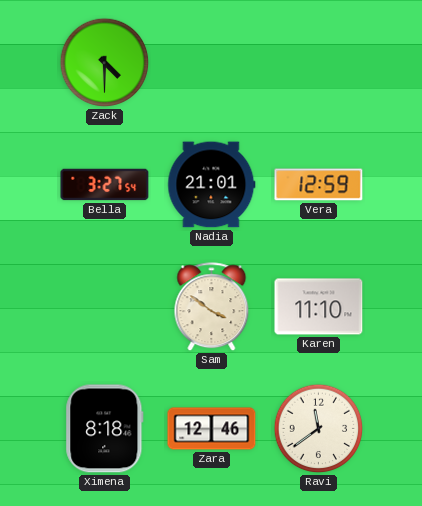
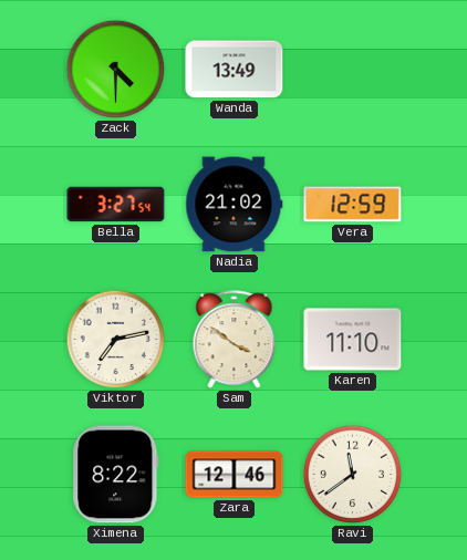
Wanda: none -> 13:49 (235, 70)
Nadia: 21:01 -> 21:02 (235, 205)
Viktor: none -> 7:13 (116, 340)
Ximena: 8:18 -> 8:22 (116, 475)
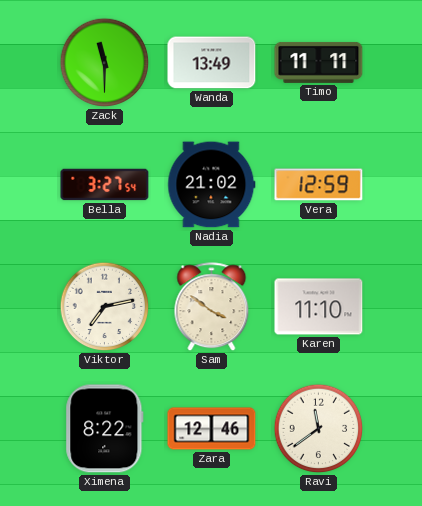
Zack: 4:30 -> 11:30 (105, 63)
Timo: none -> 11:11 (319, 62)
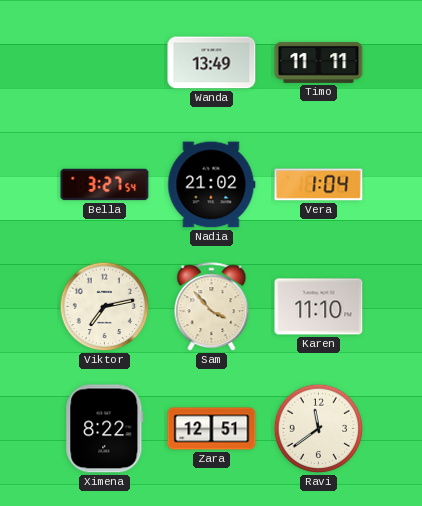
Zack: 11:30 -> none (105, 63)
Vera: 12:59 -> 1:04 (319, 185)
Sam: 3:51 -> 3:53 (212, 307)
Zara: 12:46 -> 12:51 (212, 429)
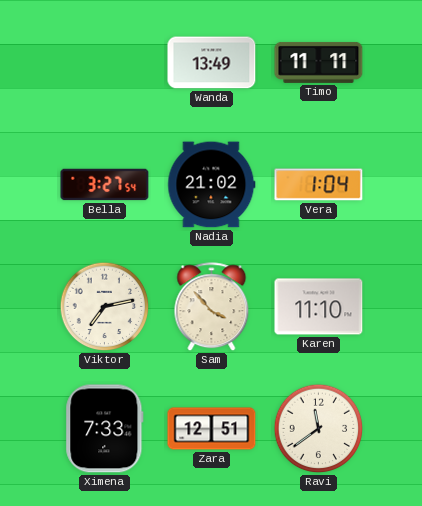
Ximena: 8:22 -> 7:33 (105, 429)
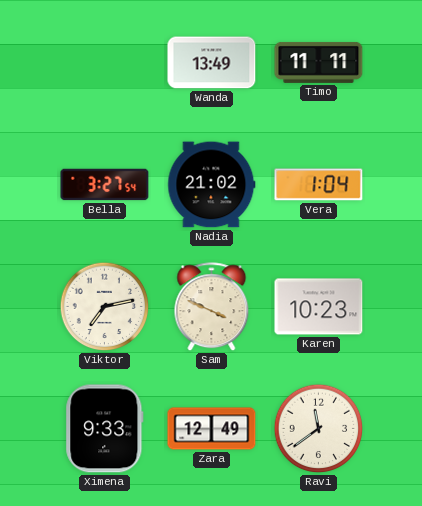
Sam: 3:53 -> 3:49 (212, 307)
Karen: 11:10 -> 10:23 (319, 307)
Ximena: 7:33 -> 9:33 (105, 429)
Zara: 12:51 -> 12:49 (212, 429)
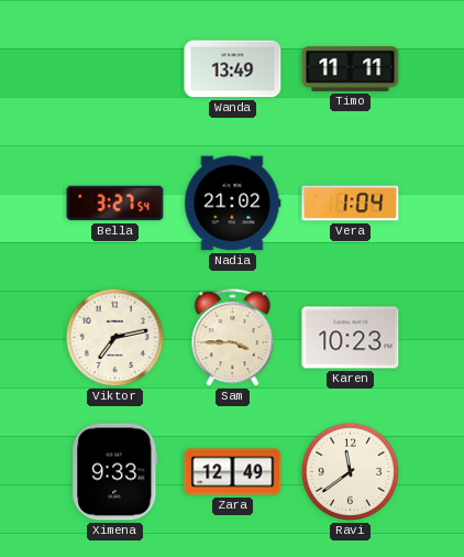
Sam: 3:49 -> 3:45 (233, 338)
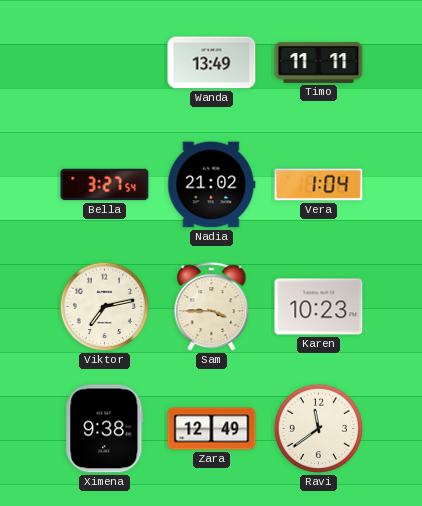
Ximena: 9:33 -> 9:38 (105, 429)
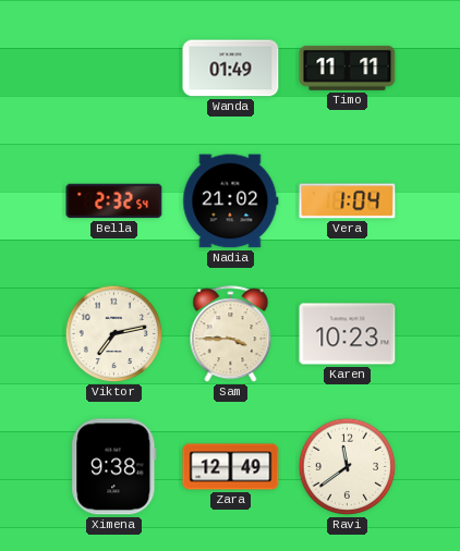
Wanda: 13:49 -> 01:49 (231, 69)
Bella: 3:27 -> 2:32 (114, 201)
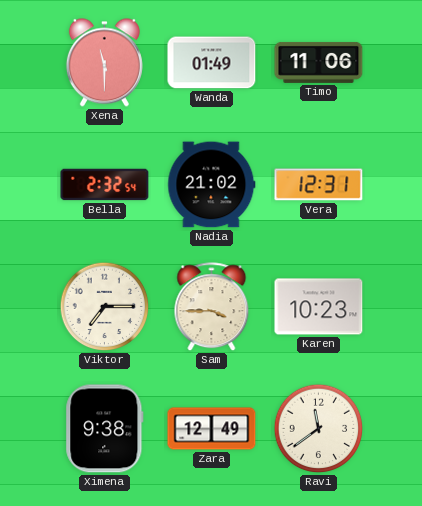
Xena: none -> 11:30 (104, 63)
Timo: 11:11 -> 11:06 (319, 62)
Vera: 1:04 -> 12:31 (319, 185)
Viktor: 7:13 -> 7:15 (105, 307)
